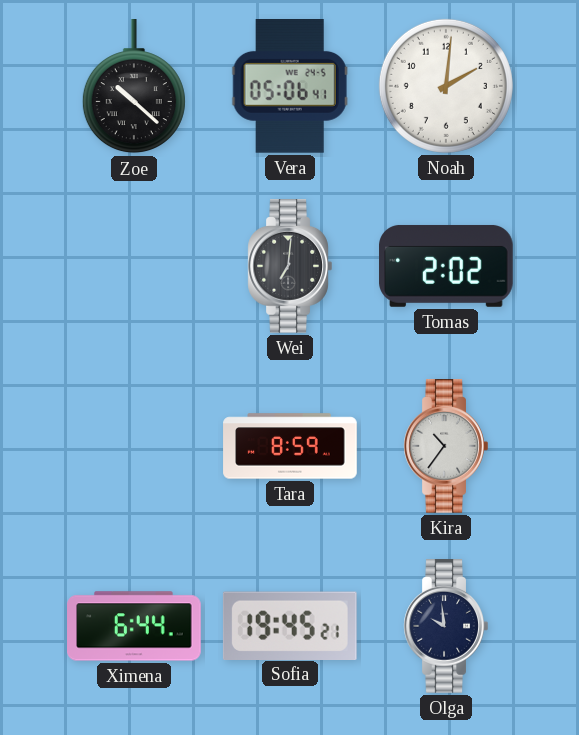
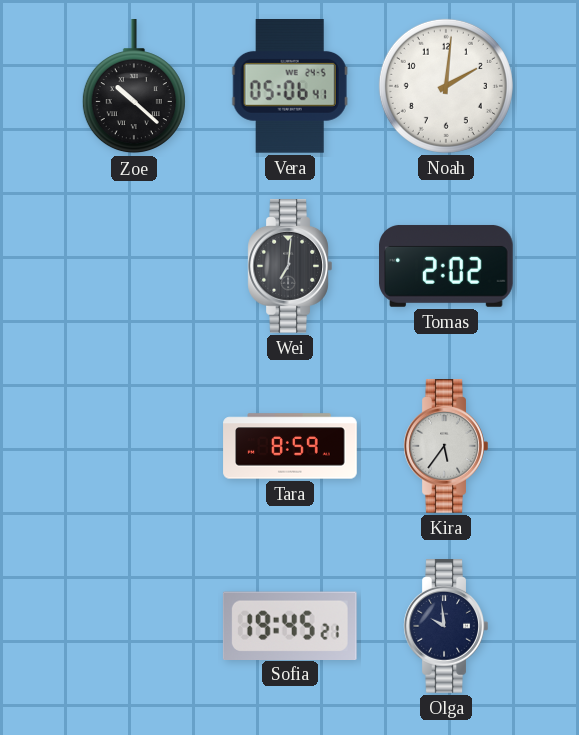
Kira: 10:36 -> 5:36 (446, 446)
Ximena: 6:44 -> none (134, 626)
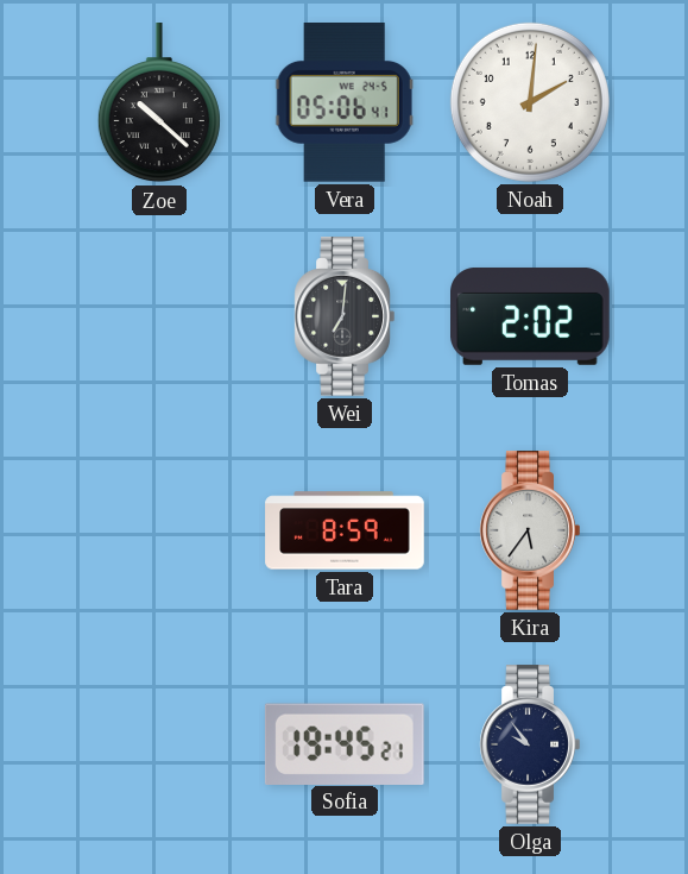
Olga: 9:59 -> 9:54 (530, 744)
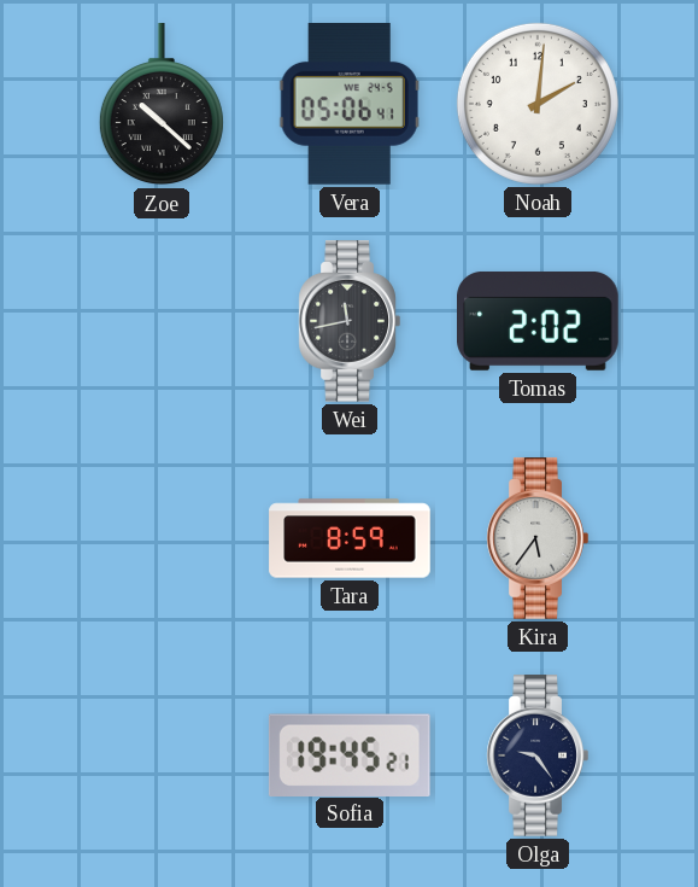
Wei: 7:01 -> 11:43 (350, 321)
Olga: 9:54 -> 9:24 (538, 755)
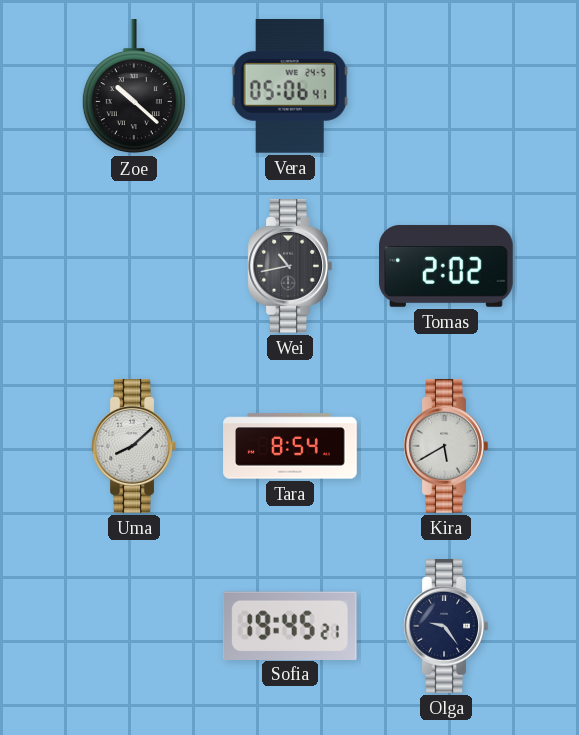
Noah: 2:01 -> none (538, 104)
Wei: 11:43 -> 10:43 (290, 266)
Uma: none -> 8:08 (134, 446)
Tara: 8:59 -> 8:54 (290, 446)
Kira: 5:36 -> 5:40 (446, 446)
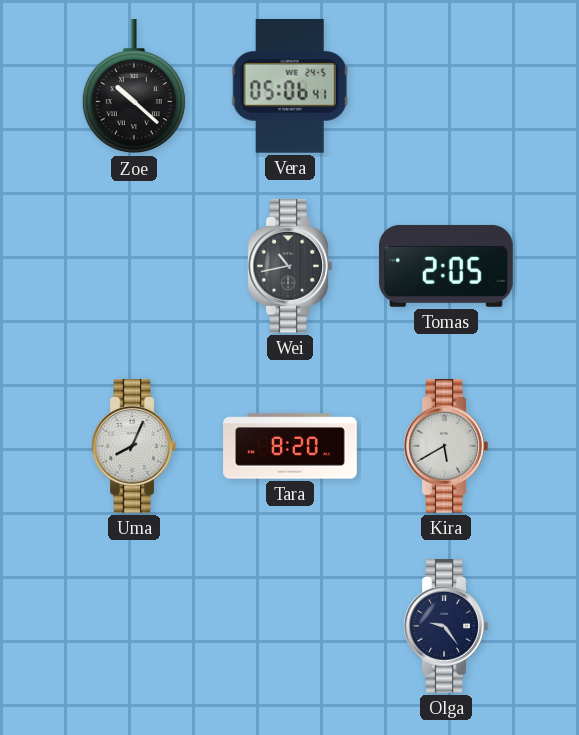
Tomas: 2:02 -> 2:05 (447, 266)
Uma: 8:08 -> 8:04 (134, 446)
Tara: 8:54 -> 8:20 (290, 446)
Sofia: 19:45 -> none (290, 625)
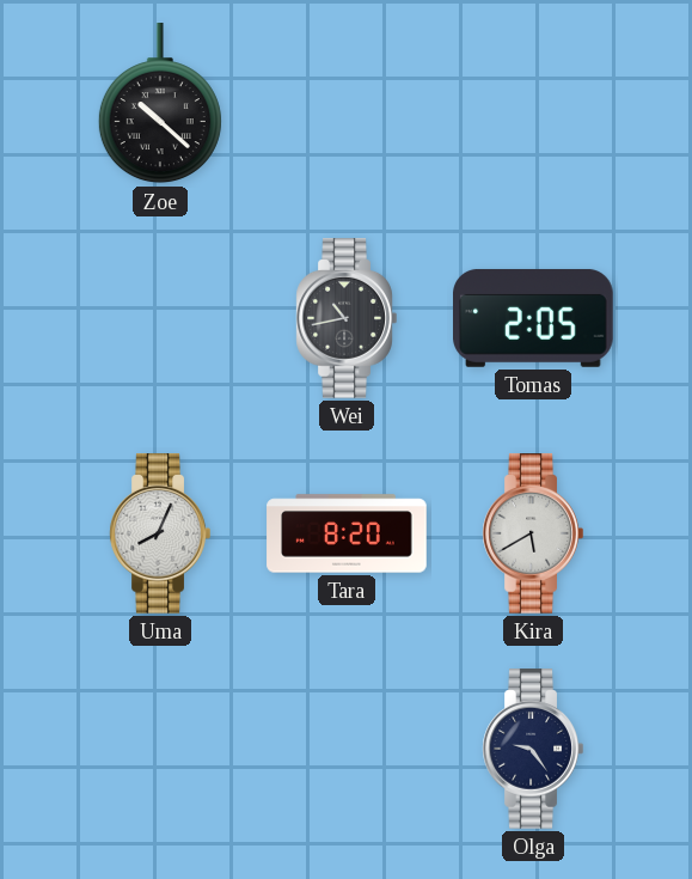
Vera: 05:06 -> none (290, 87)
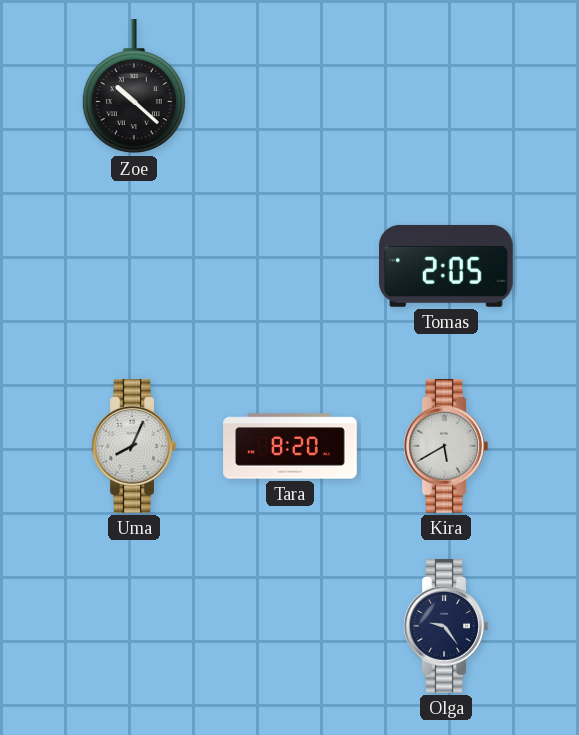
Wei: 10:43 -> none (347, 318)
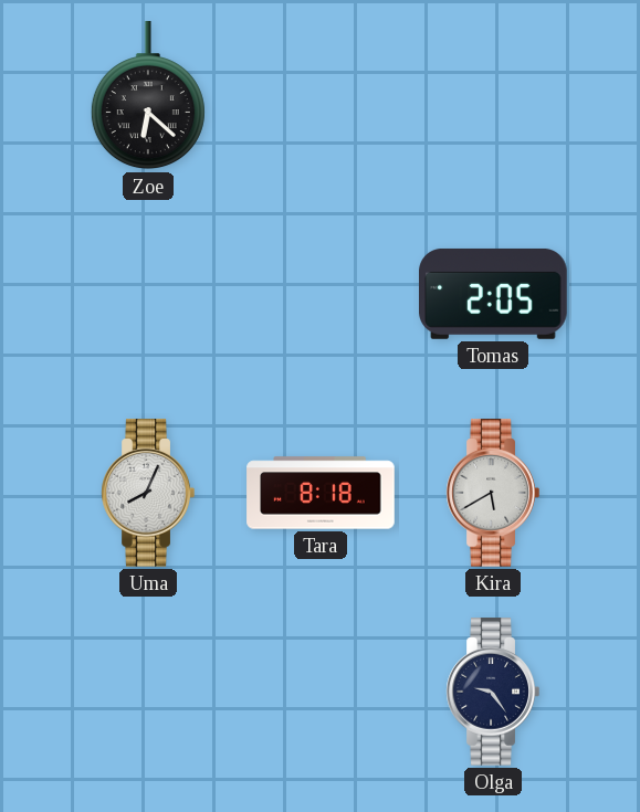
Zoe: 10:22 -> 6:22 (148, 96)
Tara: 8:20 -> 8:18 (321, 493)
